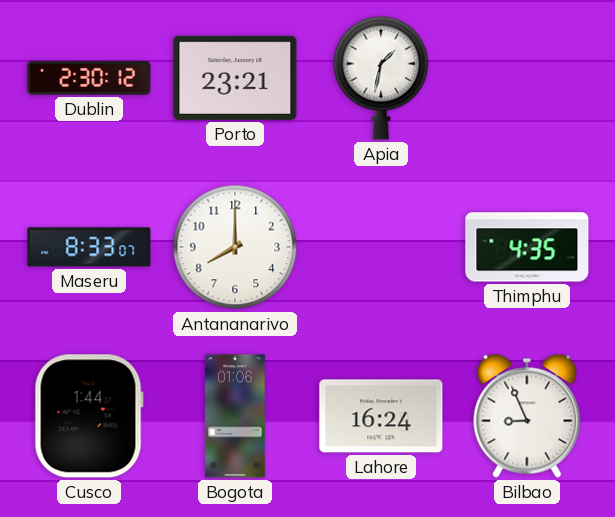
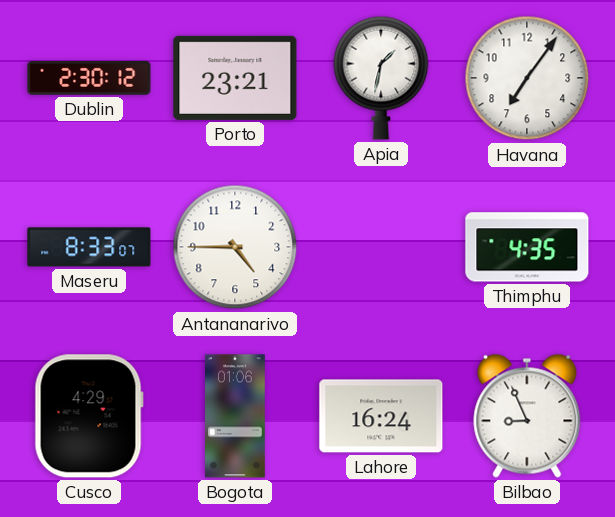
Havana: none -> 7:06 (527, 78)
Antananarivo: 8:00 -> 4:45 (235, 247)
Cusco: 1:44 -> 4:29 (89, 416)
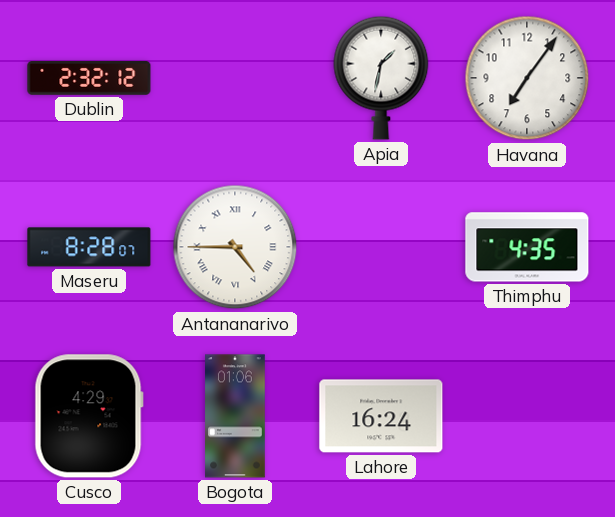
Dublin: 2:30 -> 2:32 (89, 79)
Porto: 23:21 -> none (235, 78)
Maseru: 8:33 -> 8:28 (89, 247)
Antananarivo numerals: Arabic -> Roman (235, 247)
Bilbao: 8:56 -> none (527, 416)
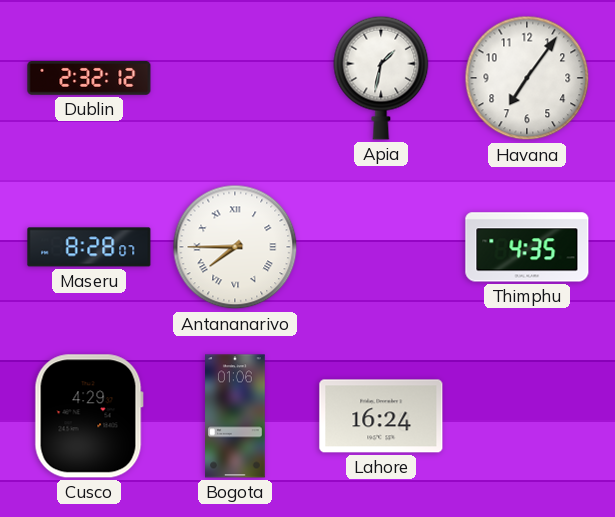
Antananarivo: 4:45 -> 7:45 (235, 247)
